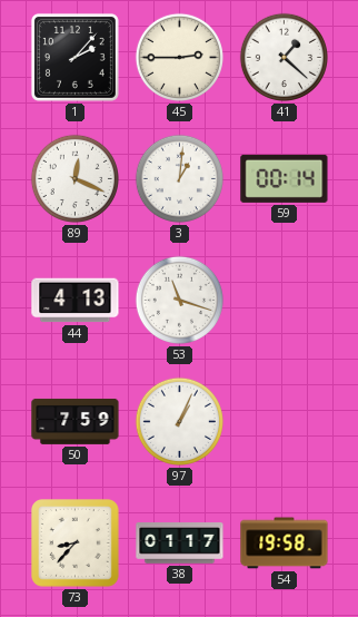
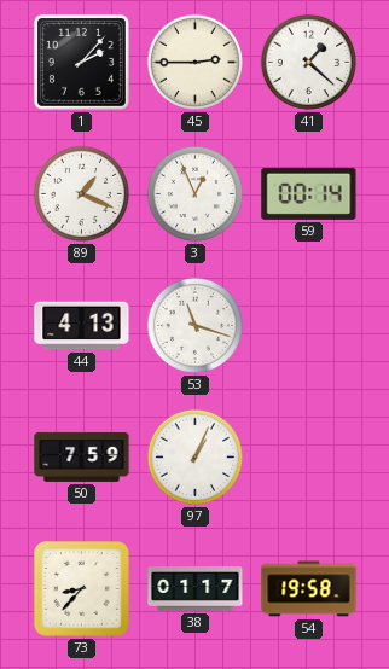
89: 12:19 -> 1:19 (81, 193)
3: 1:01 -> 12:56 (194, 193)
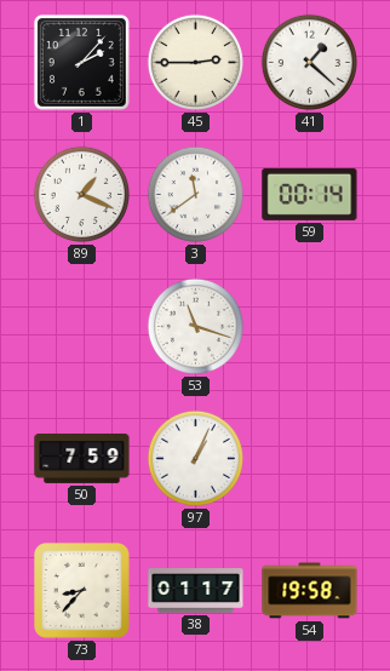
3: 12:56 -> 11:39 (195, 194)
44: 4:13 -> none (82, 326)
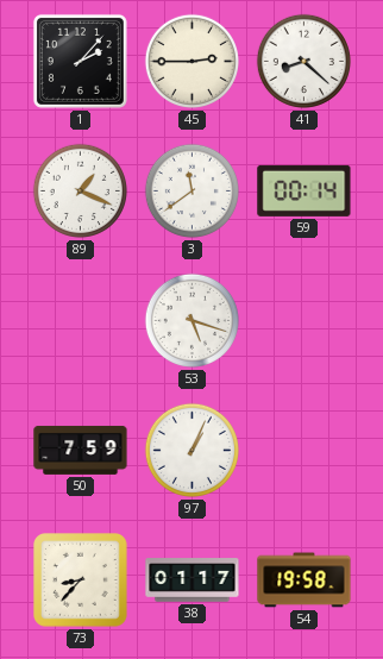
41: 1:22 -> 8:22 (303, 61)
53: 11:18 -> 5:18 (191, 320)
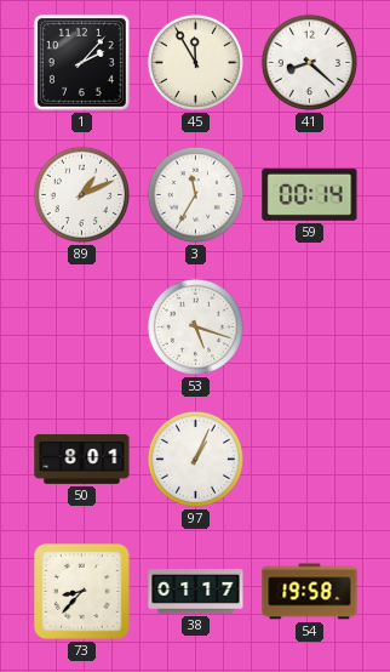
45: 2:45 -> 11:55 (195, 62)
89: 1:19 -> 1:11 (81, 194)
3: 11:39 -> 11:35 (195, 194)
50: 7:59 -> 8:01 (82, 459)
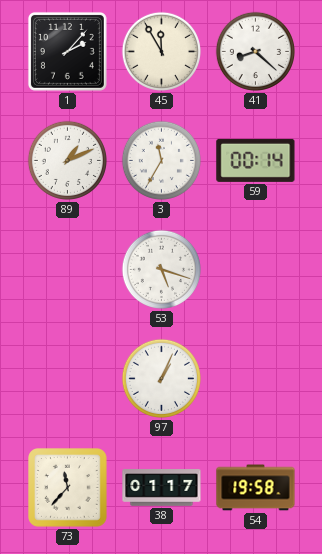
50: 8:01 -> none (82, 459)
73: 8:37 -> 11:37 (68, 488)
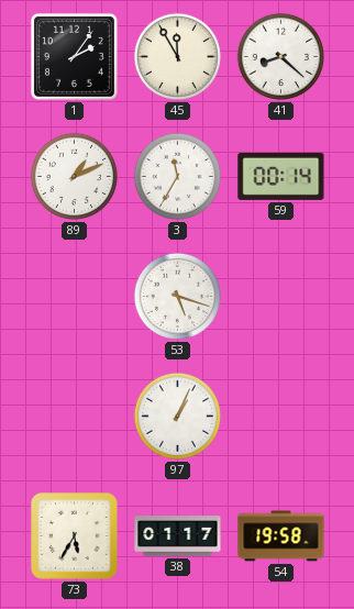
1: 2:07 -> 2:06 (74, 56)
73: 11:37 -> 5:35 (75, 536)
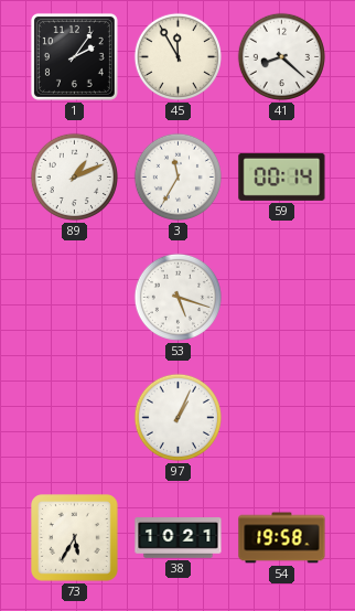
38: 01:17 -> 10:21 (179, 538)
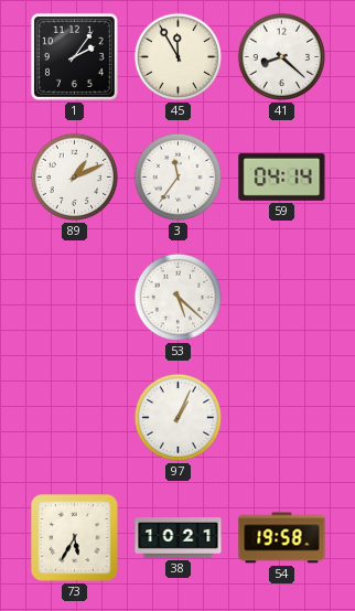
3: 11:35 -> 11:36 (177, 176)
59: 00:14 -> 04:14 (282, 176)
53: 5:18 -> 5:22 (177, 297)
